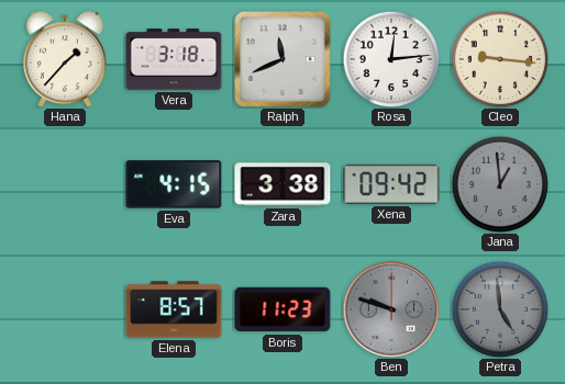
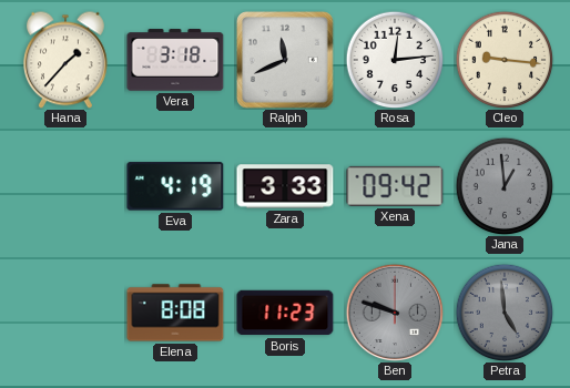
Eva: 4:15 -> 4:19 (175, 186)
Zara: 3:38 -> 3:33 (285, 186)
Elena: 8:57 -> 8:08 (175, 313)
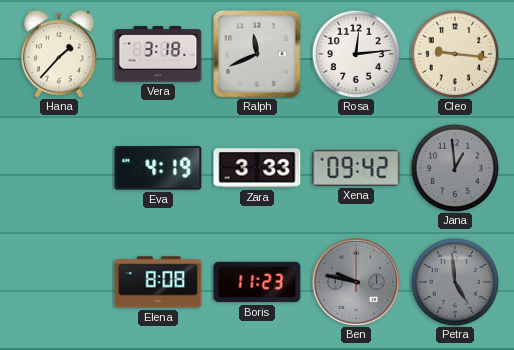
Ben: 9:48 -> 9:47 (355, 281)
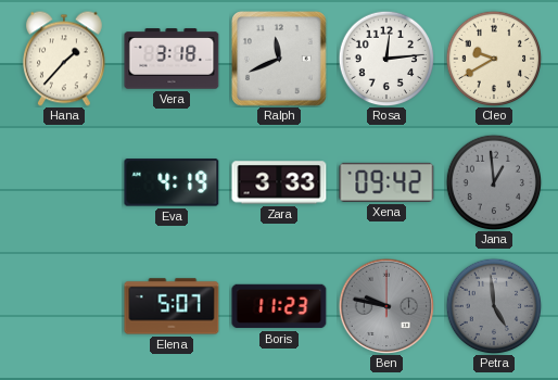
Cleo: 9:16 -> 9:40 (494, 59)
Elena: 8:08 -> 5:07 (172, 306)
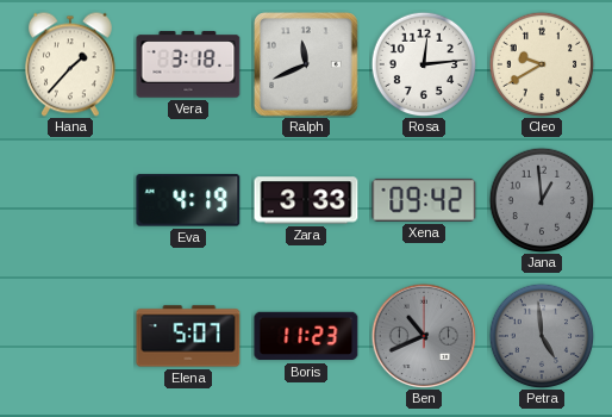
Ben: 9:47 -> 10:41 (423, 335)
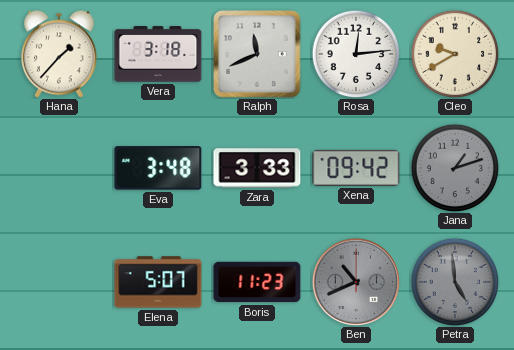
Eva: 4:19 -> 3:48 (158, 168)
Jana: 12:59 -> 1:12 (455, 168)
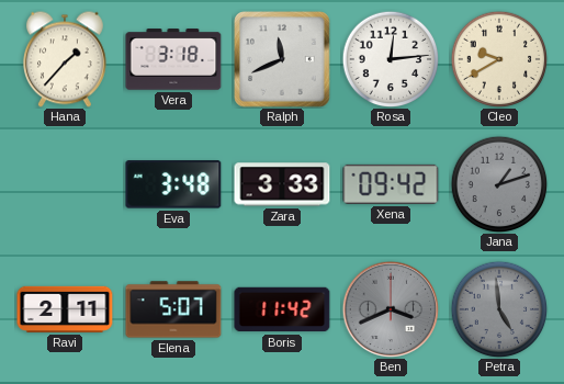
Ravi: none -> 2:11 (65, 309)
Boris: 11:23 -> 11:42 (282, 309)
Ben: 10:41 -> 3:41 (390, 308)
